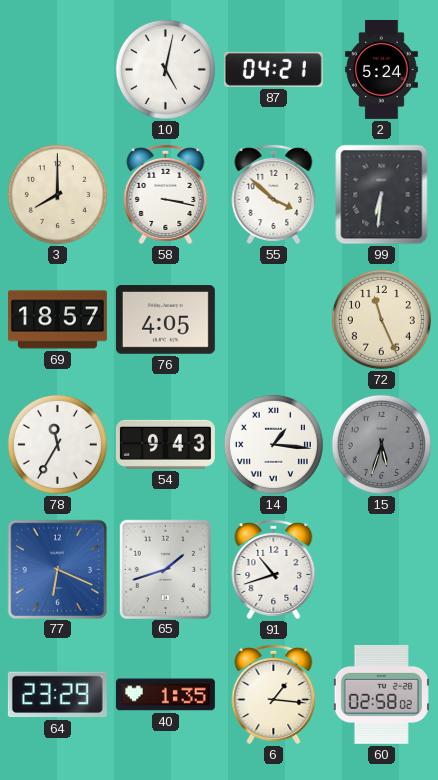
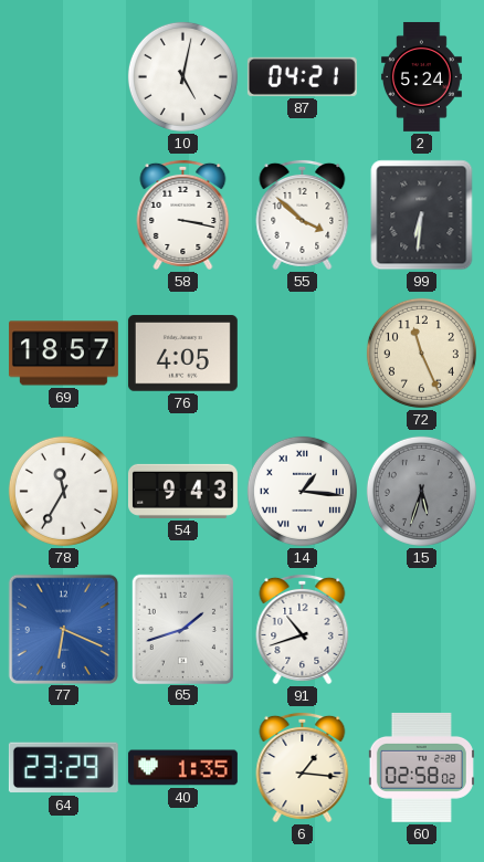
3: 8:00 -> none (57, 194)
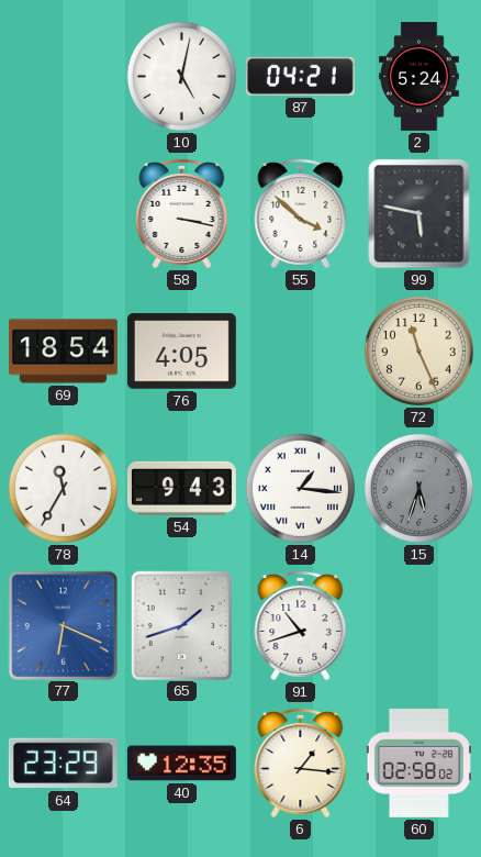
99: 6:31 -> 5:47 (420, 214)
69: 18:57 -> 18:54 (63, 352)
40: 1:35 -> 12:35 (181, 764)
